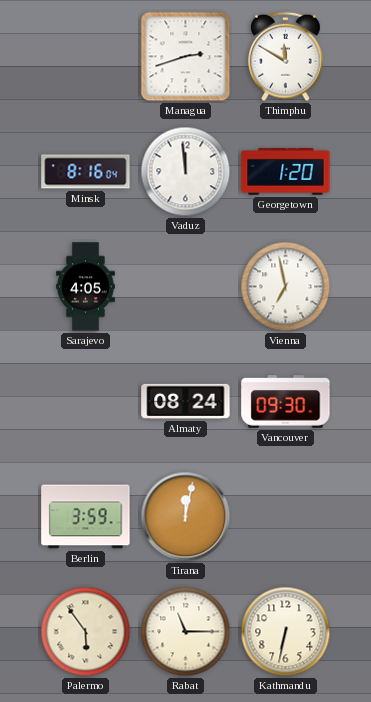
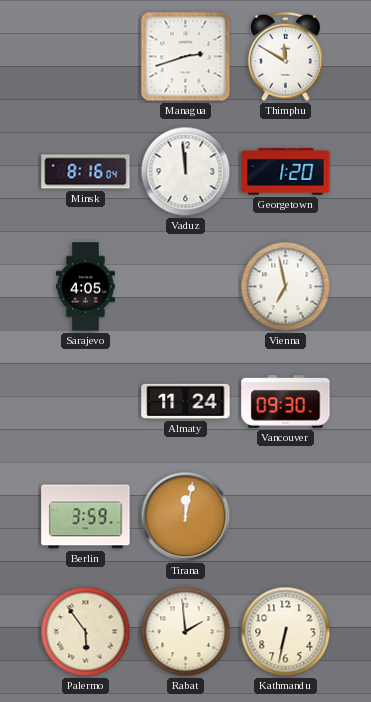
Almaty: 08:24 -> 11:24 (186, 401)
Rabat: 11:15 -> 1:59 (186, 632)
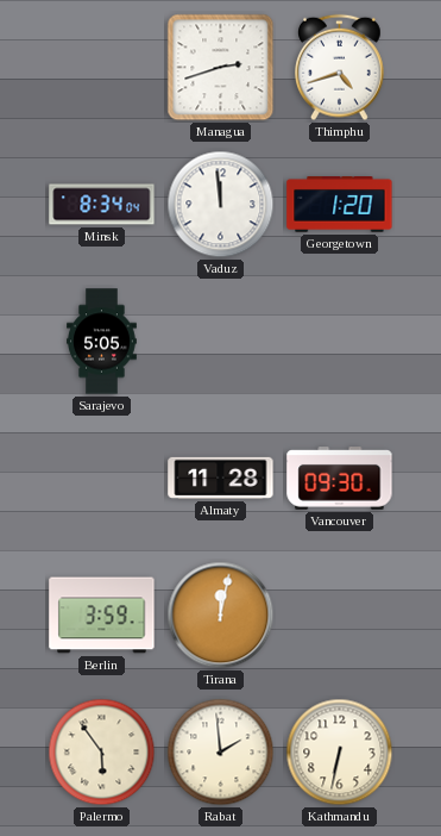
Thimphu: 11:50 -> 4:42 (340, 68)
Minsk: 8:16 -> 8:34 (102, 205)
Sarajevo: 4:05 -> 5:05 (102, 342)
Vienna: 6:58 -> none (286, 287)
Almaty: 11:24 -> 11:28 (221, 478)
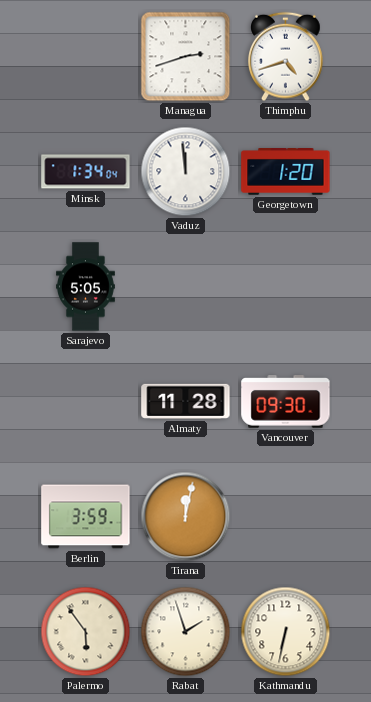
Minsk: 8:34 -> 1:34 (86, 172)
Rabat: 1:59 -> 1:57 (186, 632)
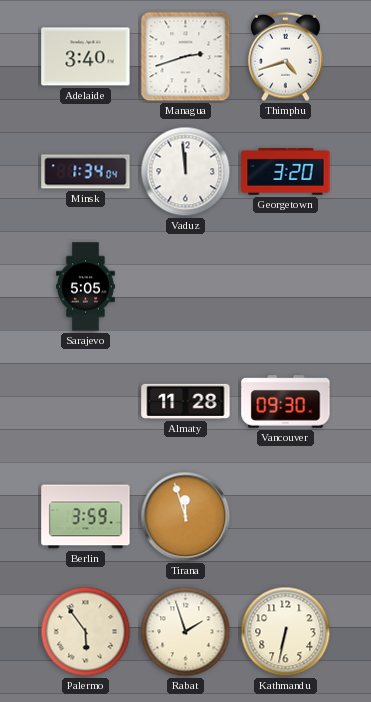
Adelaide: none -> 3:40 (86, 57)
Georgetown: 1:20 -> 3:20 (286, 172)
Tirana: 12:02 -> 11:57 (186, 517)
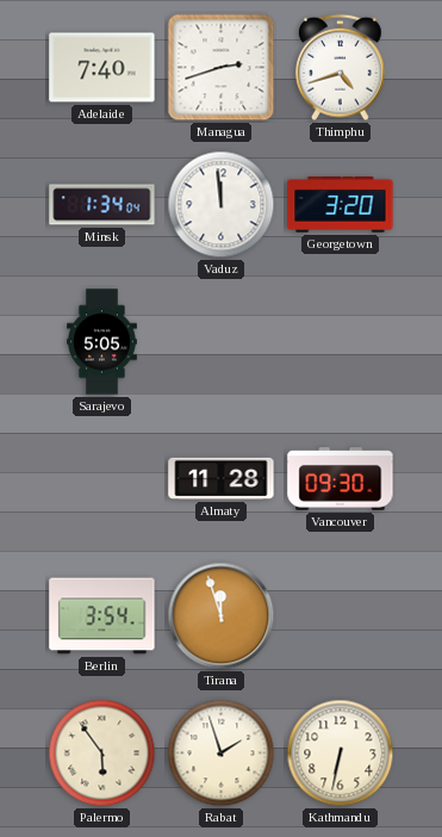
Adelaide: 3:40 -> 7:40 (102, 68)
Berlin: 3:59 -> 3:54 (102, 616)
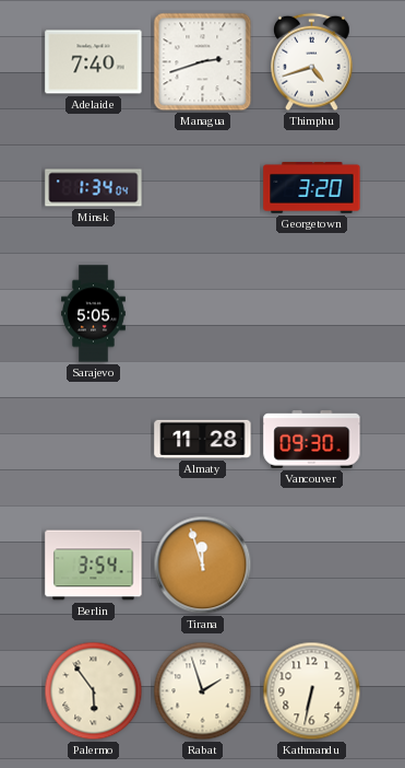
Vaduz: 11:59 -> none (222, 205)
